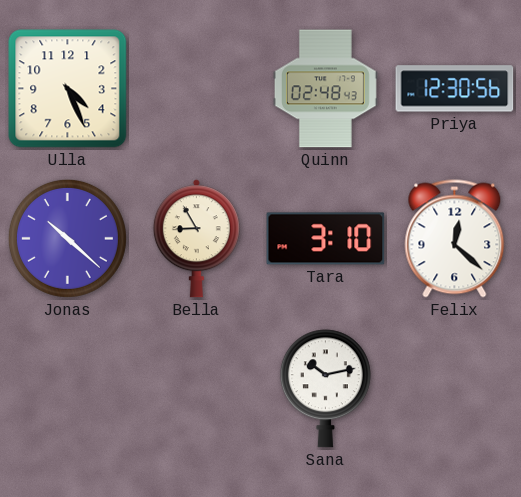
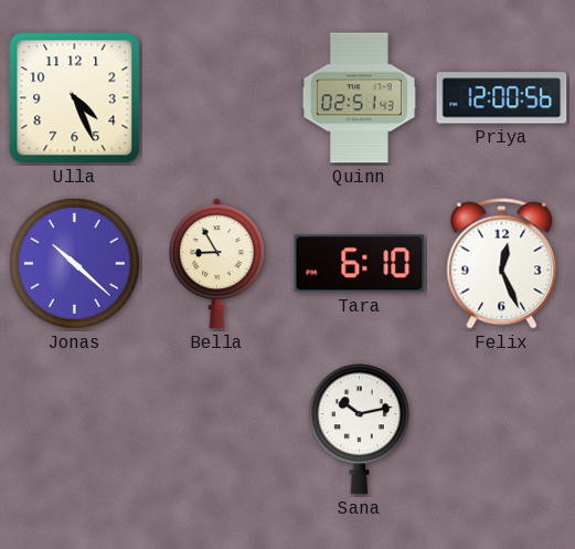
Quinn: 02:48 -> 02:51 (359, 98)
Priya: 12:30 -> 12:00 (502, 98)
Tara: 3:10 -> 6:10 (360, 264)
Felix: 12:22 -> 12:26 (502, 264)
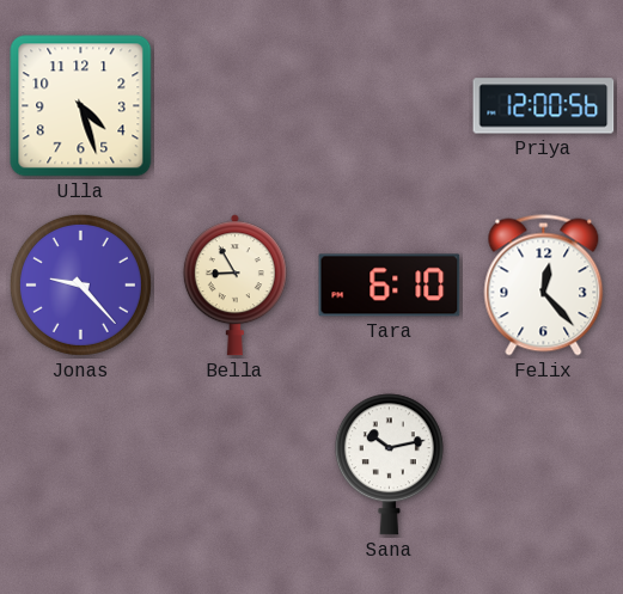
Ulla: 4:26 -> 4:27 (81, 106)
Quinn: 02:51 -> none (359, 98)
Jonas: 10:22 -> 9:23 (80, 284)
Felix: 12:26 -> 12:23 (544, 286)
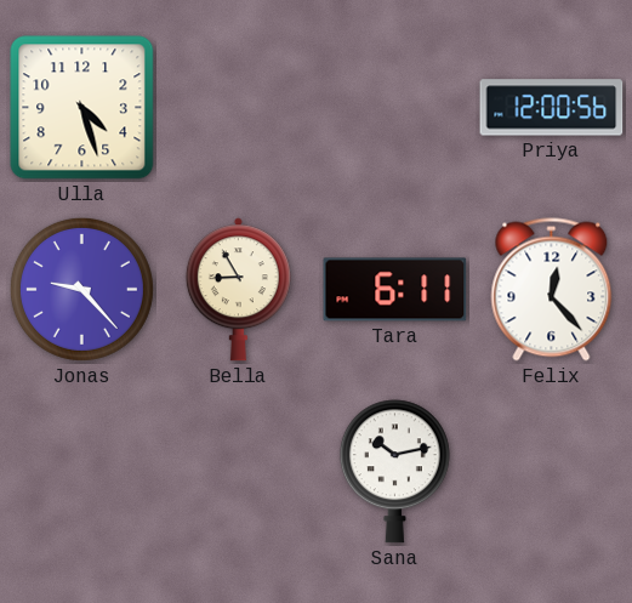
Tara: 6:10 -> 6:11 (395, 290)
